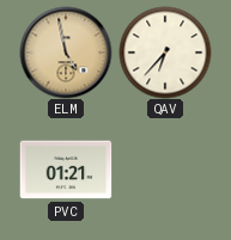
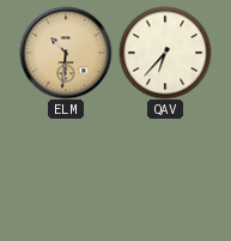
ELM: 4:58 -> 10:31 (66, 53)
PVC: 01:21 -> none (66, 170)
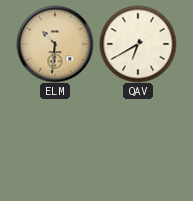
QAV: 6:37 -> 6:40 (138, 44)
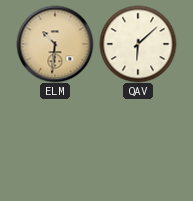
QAV: 6:40 -> 6:08 (138, 44)
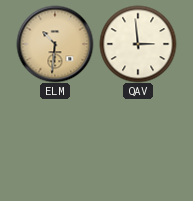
QAV: 6:08 -> 2:59 (138, 44)
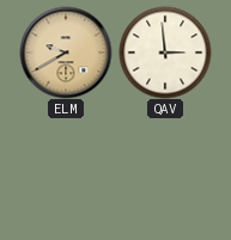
ELM: 10:31 -> 9:40 (66, 53)
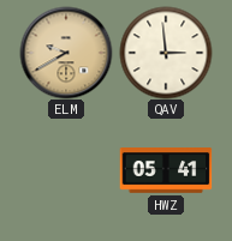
HWZ: none -> 05:41 (166, 170)
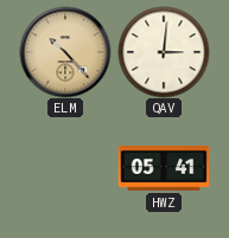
ELM: 9:40 -> 10:23 (65, 52)
QAV: 2:59 -> 3:01 (164, 52)
